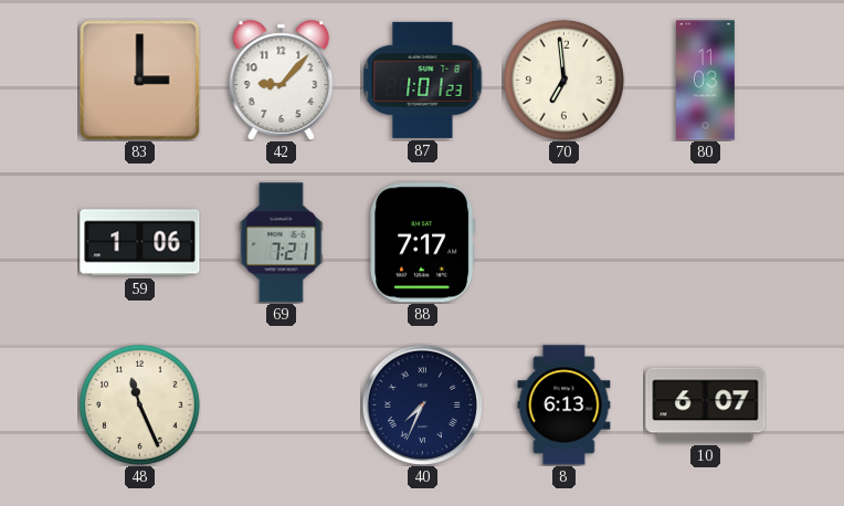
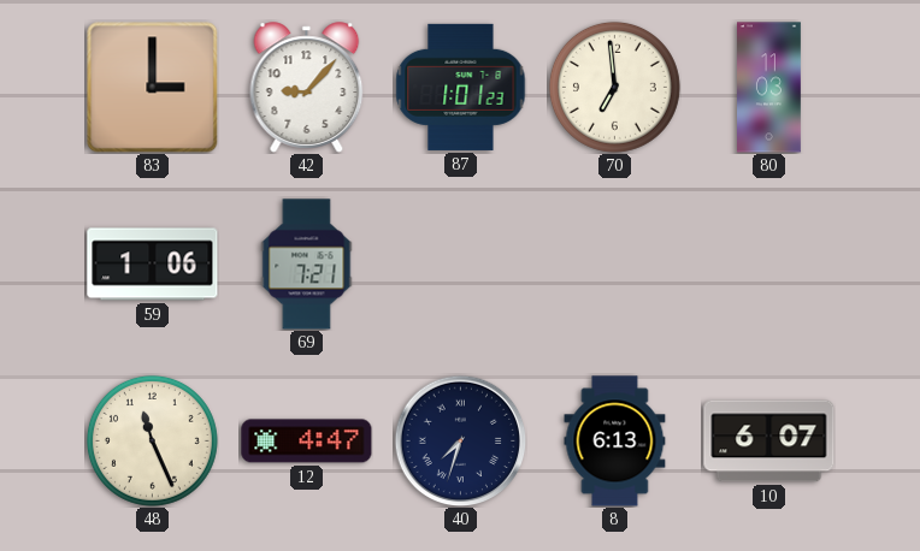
88: 7:17 -> none (423, 243)
12: none -> 4:47 (307, 442)
40: 7:34 -> 7:33 (460, 440)
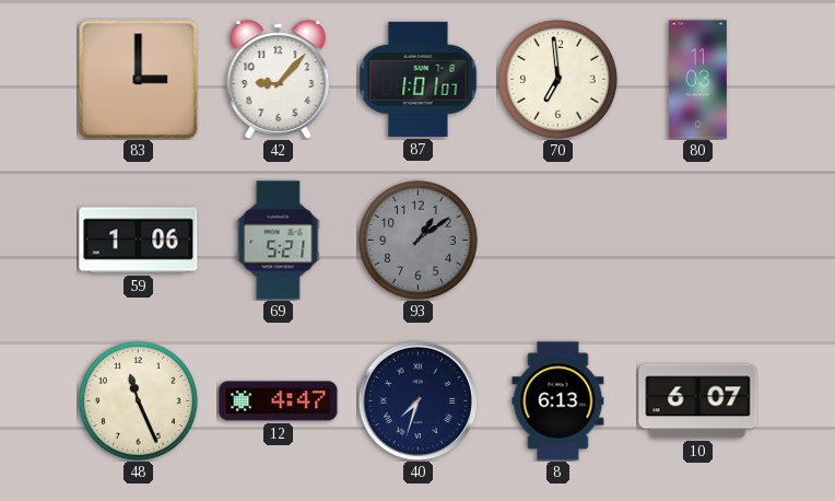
87: 1:01:23 -> 1:01:07 (419, 79)
69: 7:21 -> 5:21 (279, 241)
93: none -> 1:09 (417, 240)
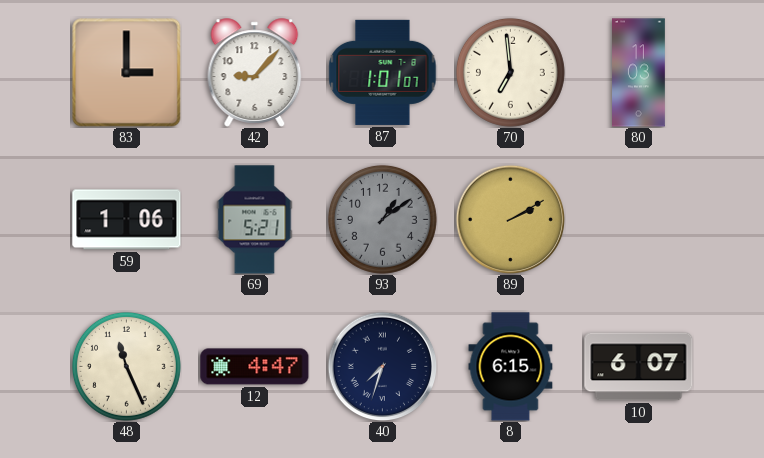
89: none -> 2:10 (510, 219)
8: 6:13 -> 6:15 (511, 367)
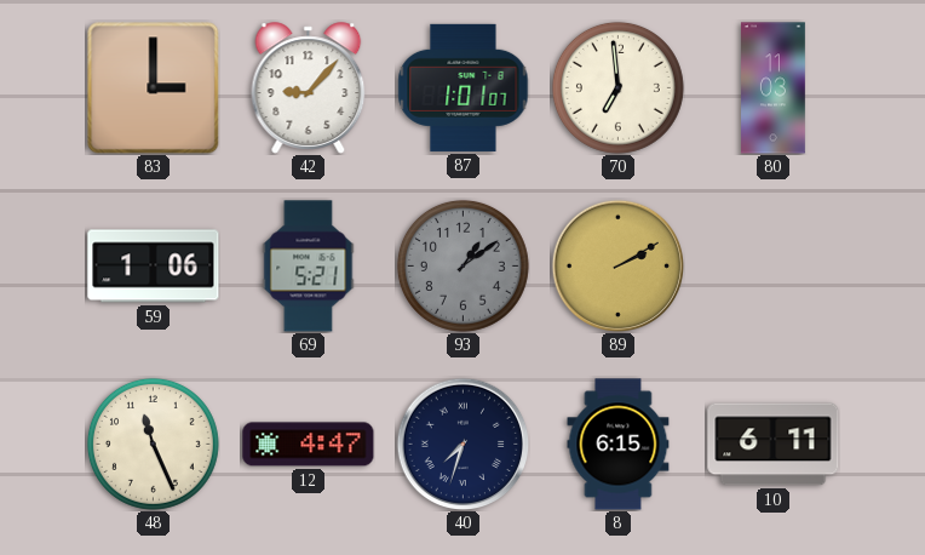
10: 6:07 -> 6:11 (774, 445)
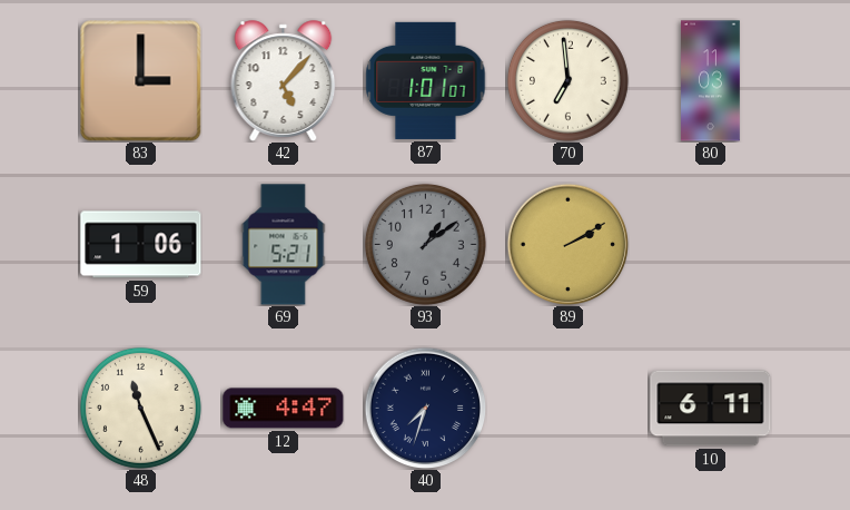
42: 9:07 -> 5:07 (284, 81)
8: 6:15 -> none (619, 445)
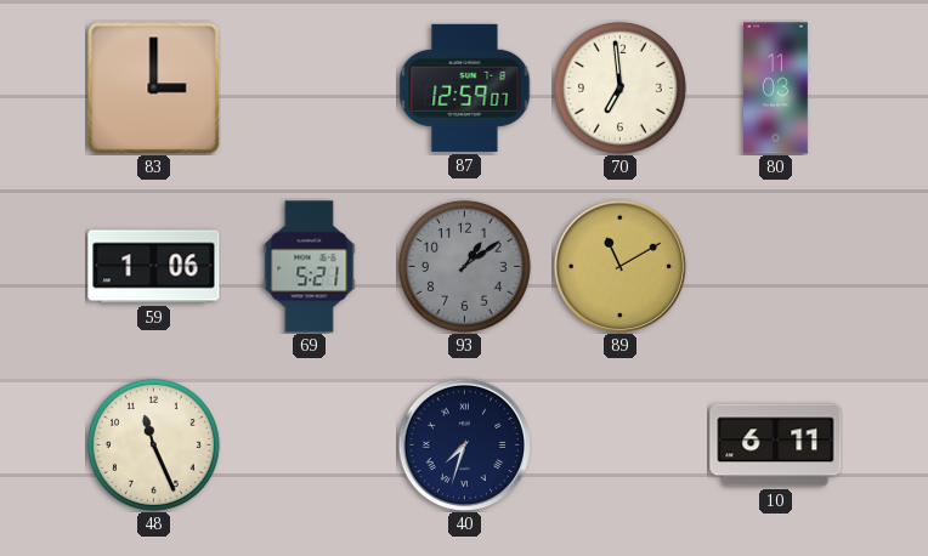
42: 5:07 -> none (284, 81)
87: 1:01 -> 12:59 (465, 87)
89: 2:10 -> 11:10 (619, 266)
12: 4:47 -> none (284, 409)
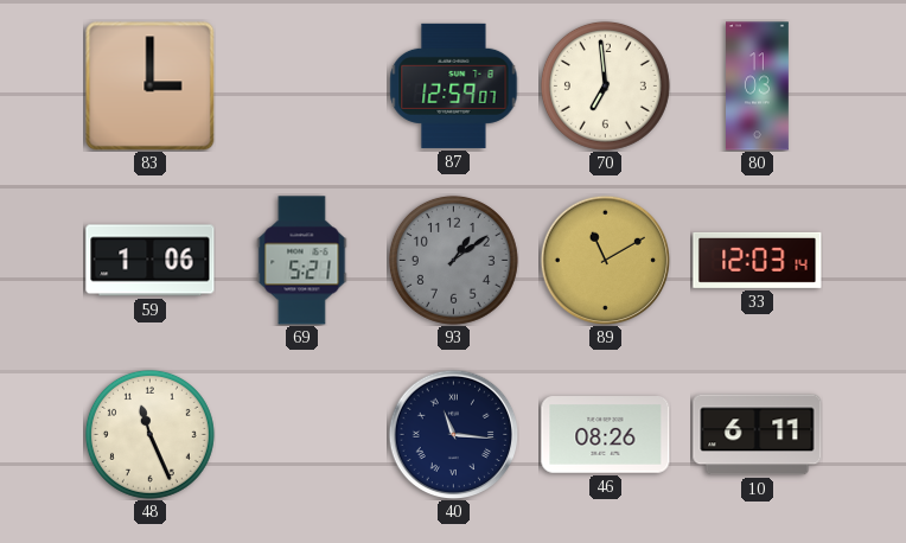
33: none -> 12:03 (758, 260)
40: 7:33 -> 11:16 (453, 434)
46: none -> 08:26 (606, 435)
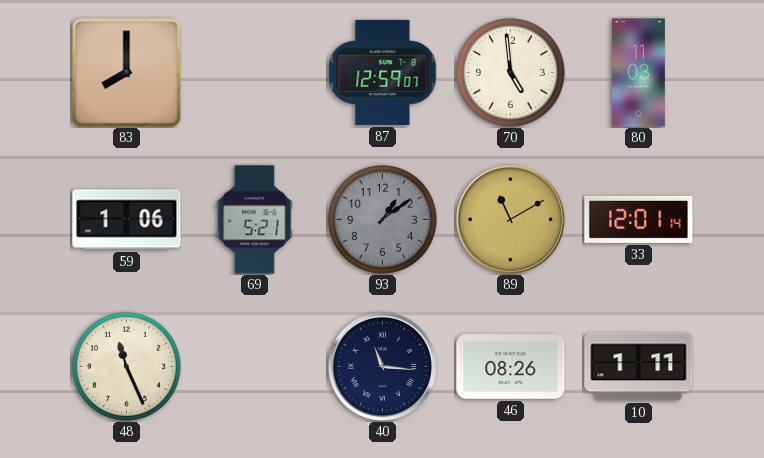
83: 3:00 -> 8:00 (126, 72)
70: 6:59 -> 4:59 (510, 72)
33: 12:03 -> 12:01 (639, 219)
10: 6:11 -> 1:11 (639, 367)
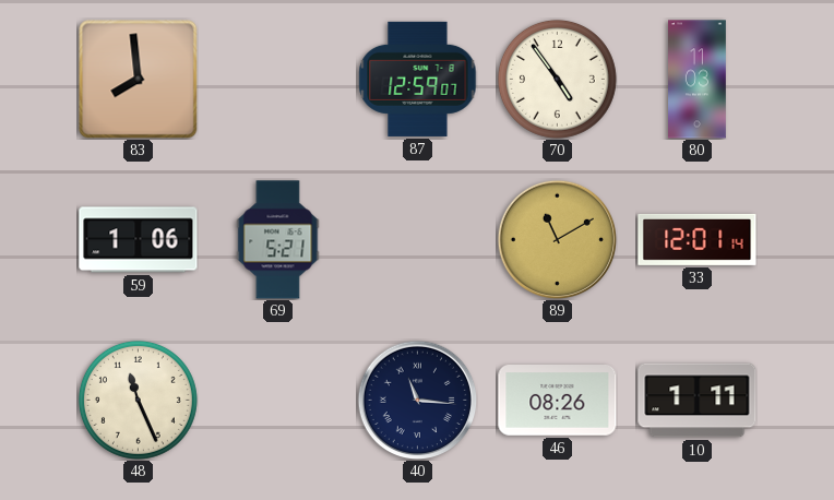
83: 8:00 -> 7:59 (138, 79)
70: 4:59 -> 4:54 (557, 79)
93: 1:09 -> none (382, 219)
